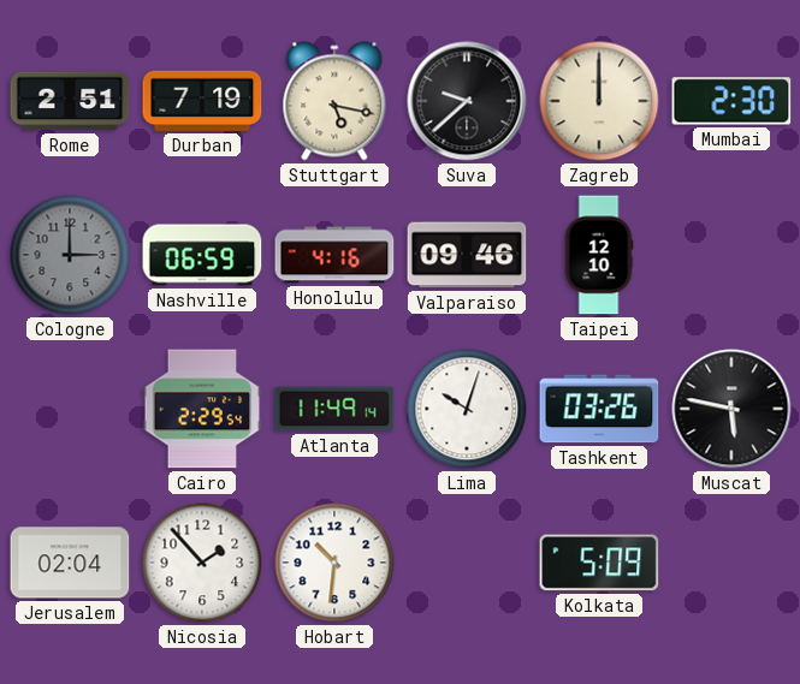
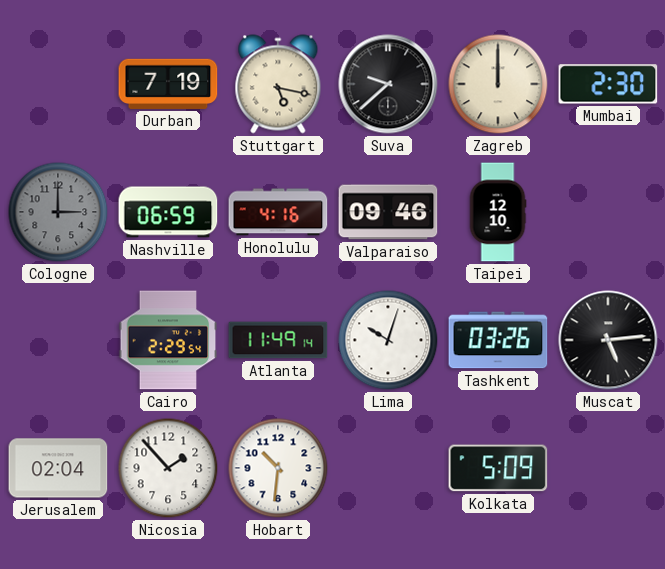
Rome: 2:51 -> none (70, 101)
Muscat: 5:47 -> 5:14 (608, 340)
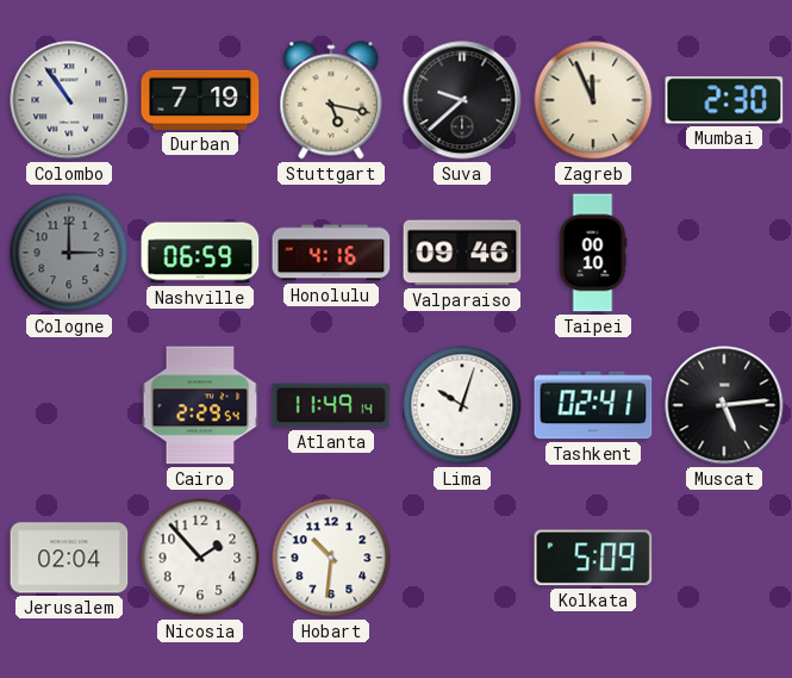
Colombo: none -> 10:54 (69, 100)
Zagreb: 12:00 -> 11:56 (593, 100)
Taipei: 12:10 -> 00:10 (593, 253)
Tashkent: 03:26 -> 02:41 (593, 405)
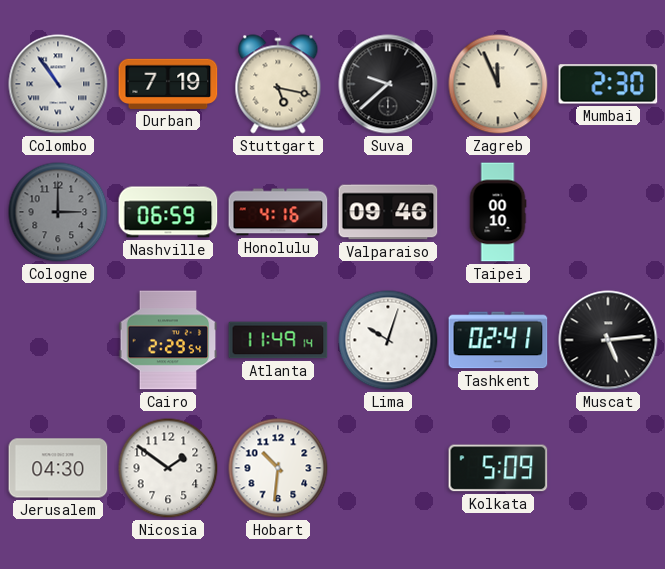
Jerusalem: 02:04 -> 04:30 (58, 468)
Nicosia: 1:53 -> 1:51 (168, 468)
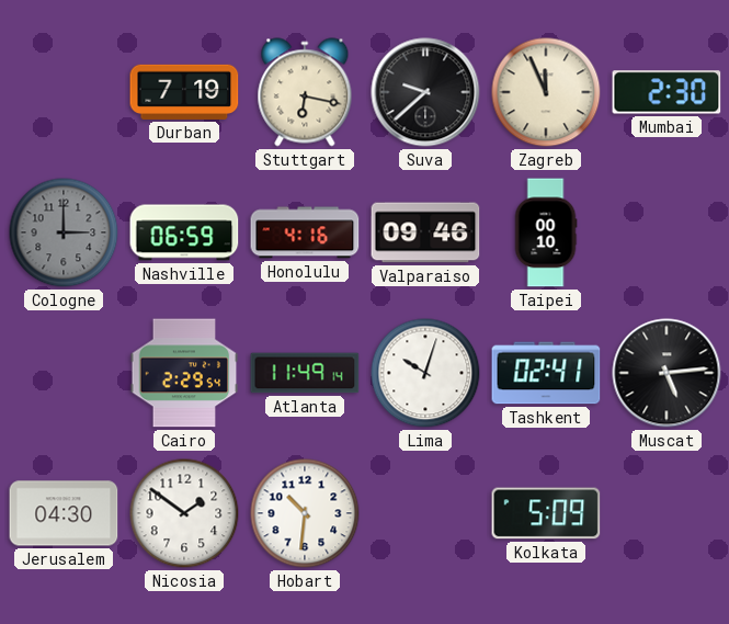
Colombo: 10:54 -> none (58, 84)
Stuttgart: 5:17 -> 6:17 (305, 92)
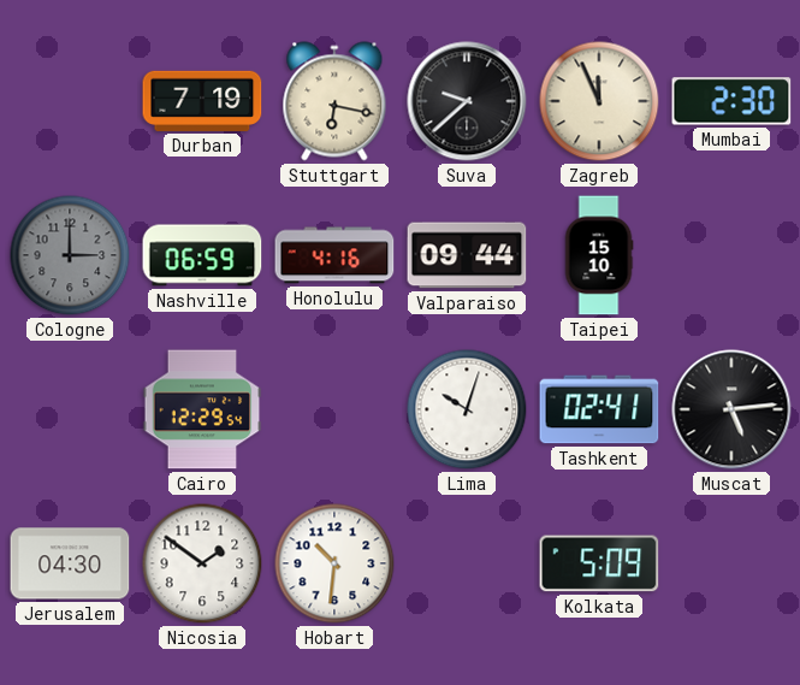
Valparaiso: 09:46 -> 09:44 (467, 255)
Taipei: 00:10 -> 15:10 (599, 255)
Cairo: 2:29 -> 12:29 (202, 409)
Atlanta: 11:49 -> none (305, 373)
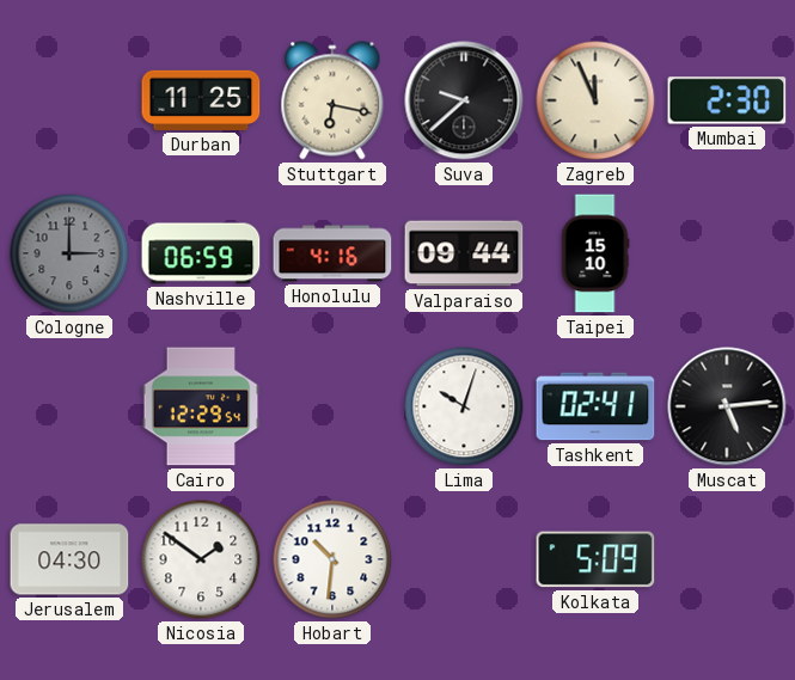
Durban: 7:19 -> 11:25 (201, 100)
